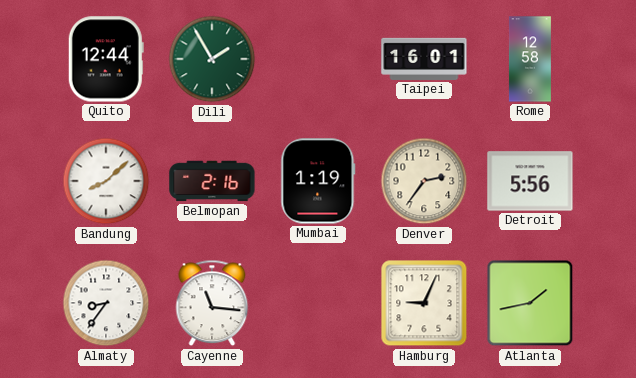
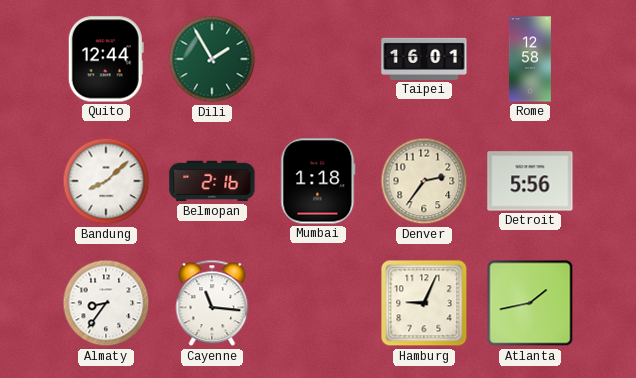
Mumbai: 1:19 -> 1:18 (318, 181)
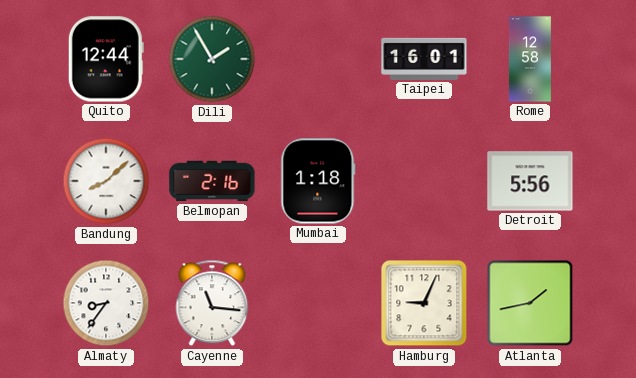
Denver: 2:36 -> none (424, 181)
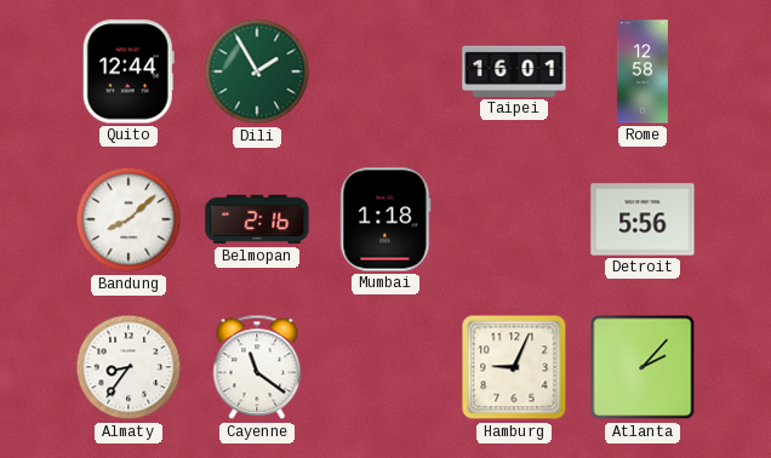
Cayenne: 11:16 -> 11:21 (257, 367)
Atlanta: 1:43 -> 2:07 (642, 367)
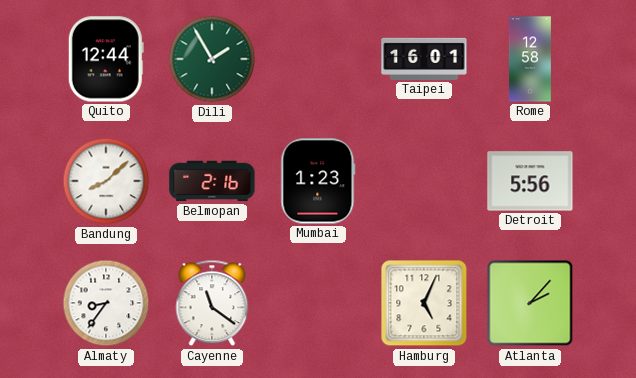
Mumbai: 1:18 -> 1:23 (318, 181)
Hamburg: 9:04 -> 5:04 (424, 303)
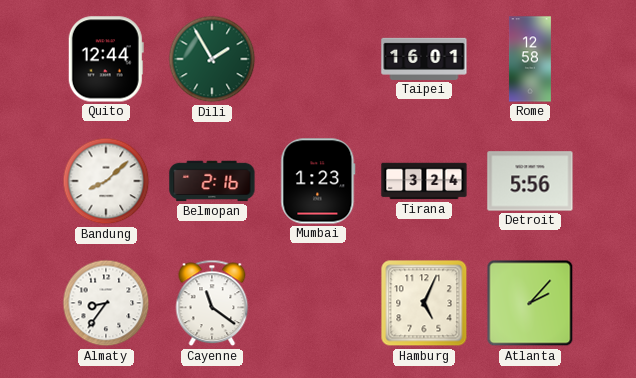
Tirana: none -> 3:24 (424, 181)
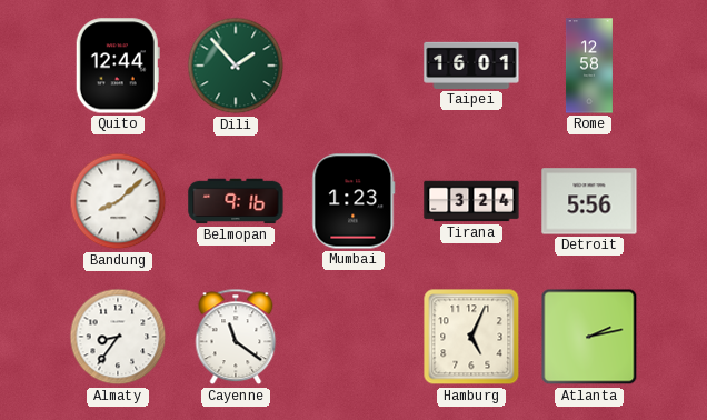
Dili: 1:55 -> 1:53 (236, 66)
Belmopan: 2:16 -> 9:16 (236, 201)
Atlanta: 2:07 -> 2:13 (589, 337)
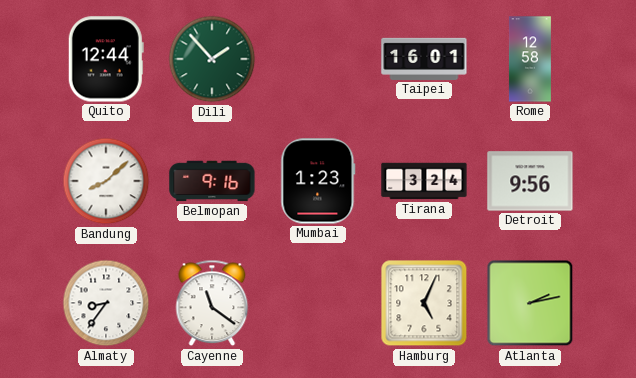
Detroit: 5:56 -> 9:56 (530, 181)
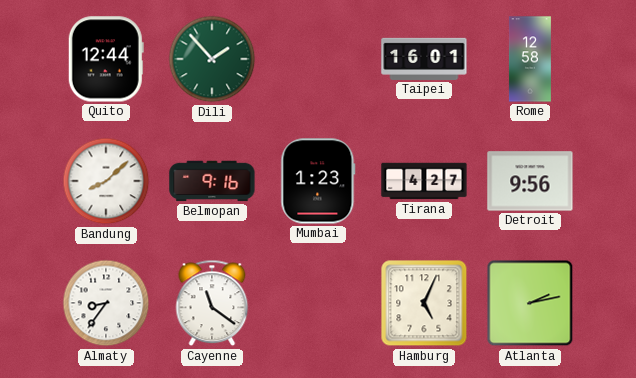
Tirana: 3:24 -> 4:27 (424, 181)
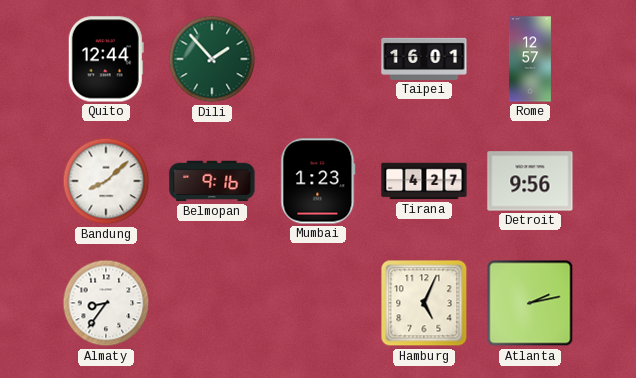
Rome: 12:58 -> 12:57 (530, 59)
Cayenne: 11:21 -> none (212, 303)
